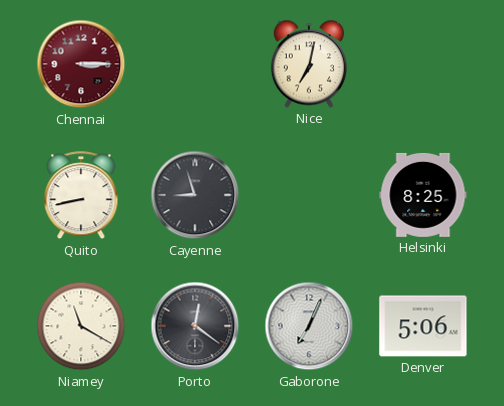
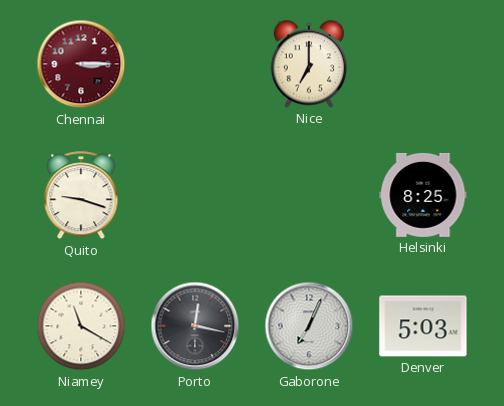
Nice: 7:02 -> 7:00 (308, 64)
Quito: 8:43 -> 9:18 (81, 196)
Cayenne: 8:57 -> none (195, 195)
Porto: 12:21 -> 12:17 (195, 326)
Denver: 5:06 -> 5:03 (423, 326)
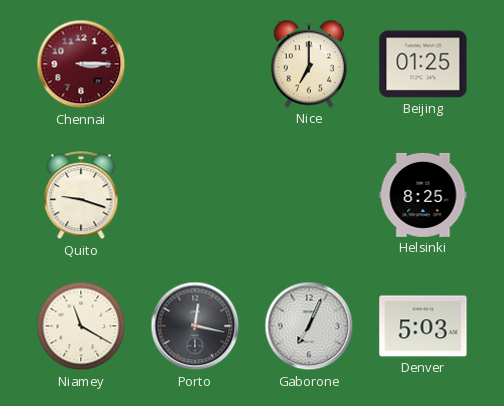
Beijing: none -> 01:25 (423, 64)
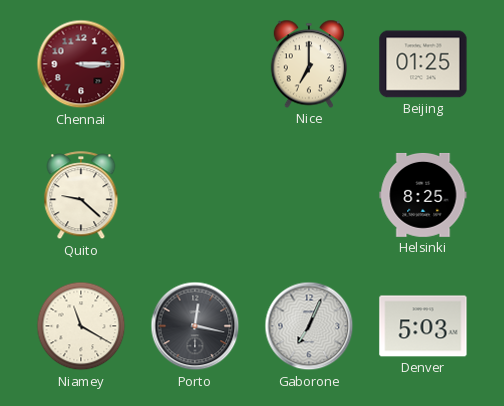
Quito: 9:18 -> 9:22 (81, 196)
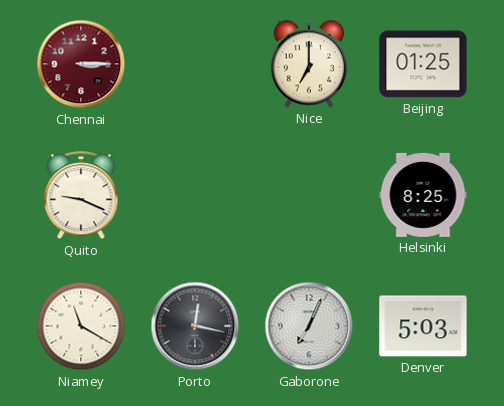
Quito: 9:22 -> 9:19 (81, 196)
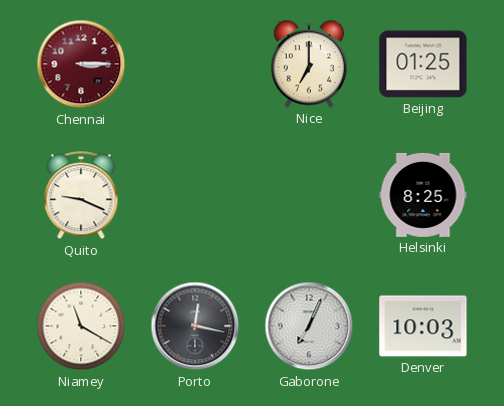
Denver: 5:03 -> 10:03 (423, 326)
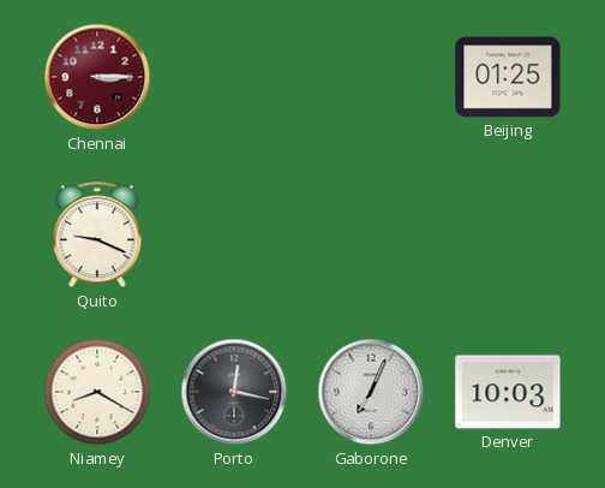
Nice: 7:00 -> none (308, 64)
Helsinki: 8:25 -> none (423, 195)
Niamey: 11:20 -> 8:20 (97, 392)
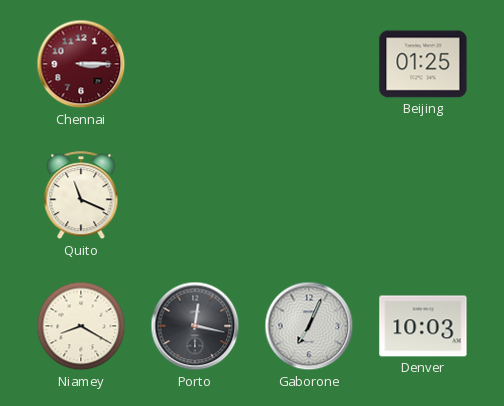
Quito: 9:19 -> 11:19 (81, 196)
